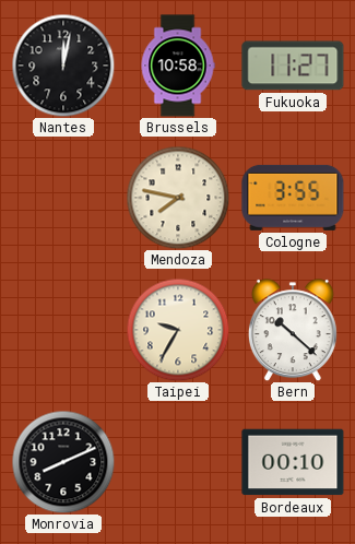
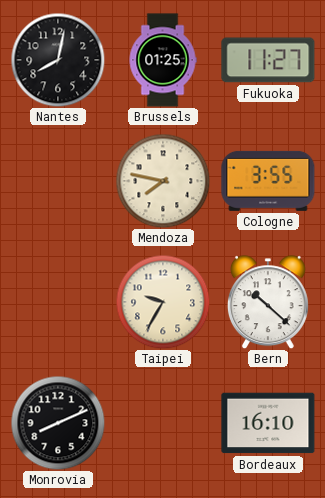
Nantes: 12:02 -> 8:02 (58, 60)
Brussels: 10:58 -> 01:25 (163, 60)
Bordeaux: 00:10 -> 16:10 (268, 423)
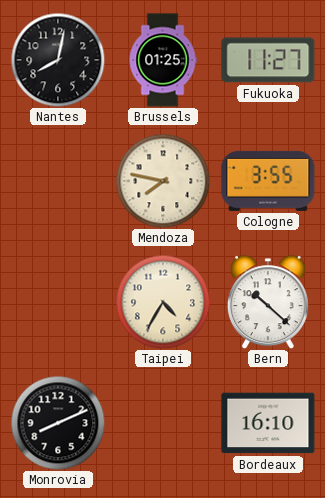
Taipei: 9:35 -> 4:35 (163, 302)
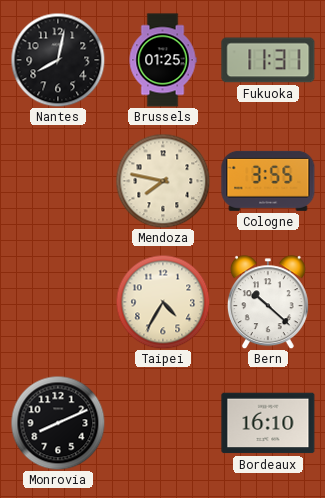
Fukuoka: 11:27 -> 11:31 (268, 60)
